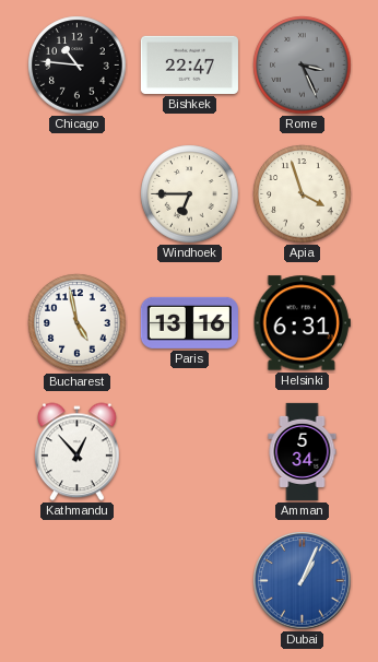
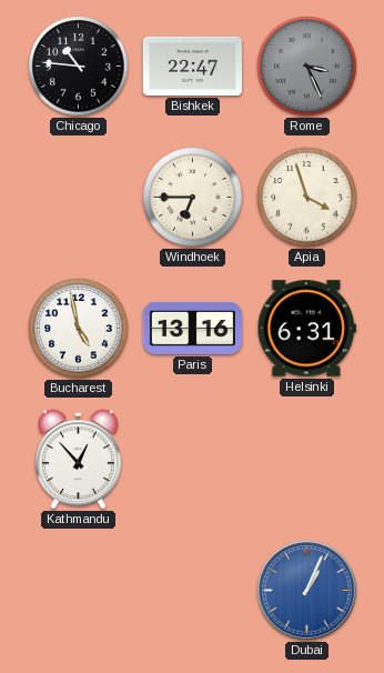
Amman: 5:34 -> none (303, 451)
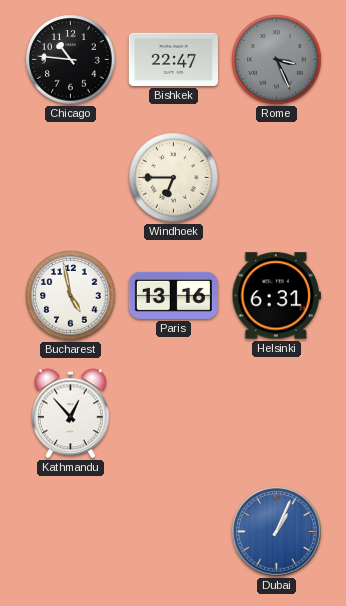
Apia: 3:57 -> none (307, 198)
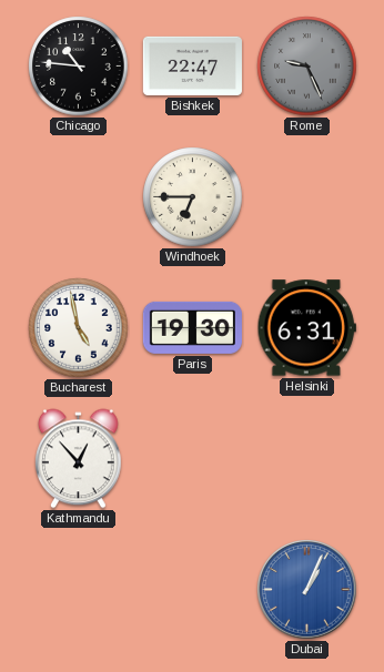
Rome: 3:26 -> 9:26 (307, 67)
Paris: 13:16 -> 19:30 (192, 327)
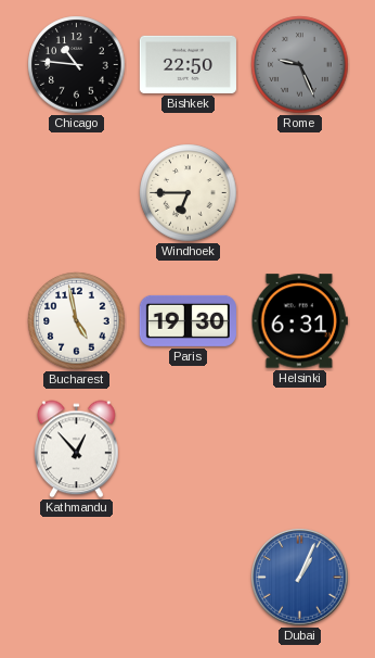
Bishkek: 22:47 -> 22:50 (187, 64)
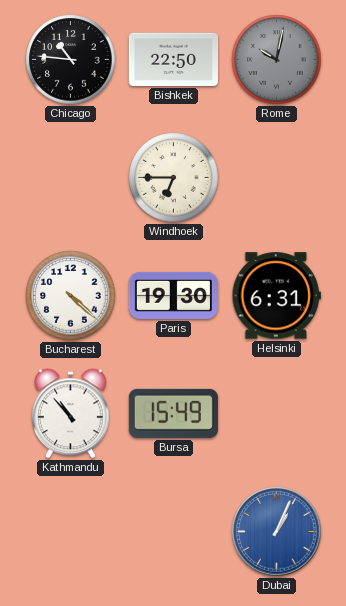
Rome: 9:26 -> 10:02 (277, 60)
Bucharest: 4:58 -> 4:22 (71, 296)
Kathmandu: 12:53 -> 10:53 (71, 414)
Bursa: none -> 15:49 (173, 413)
